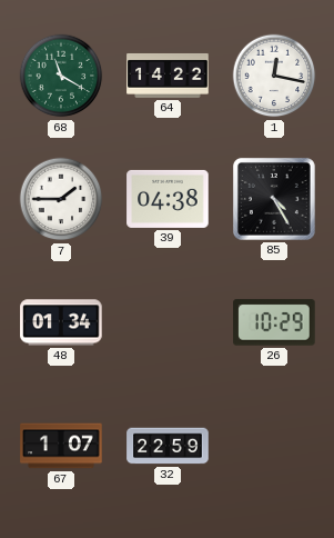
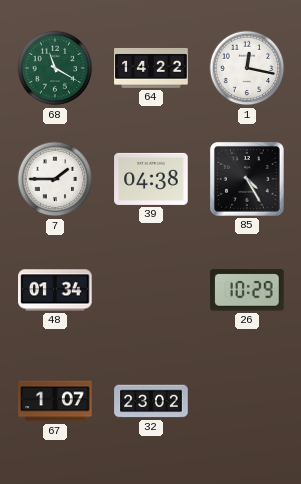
32: 22:59 -> 23:02 (151, 401)
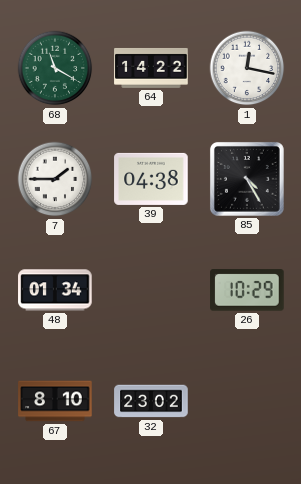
67: 1:07 -> 8:10 (55, 401)
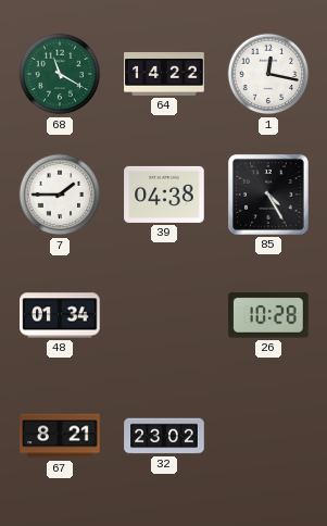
26: 10:29 -> 10:28 (268, 315)
67: 8:10 -> 8:21 (60, 436)
